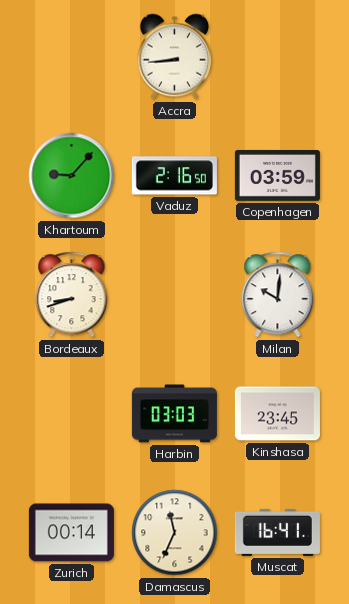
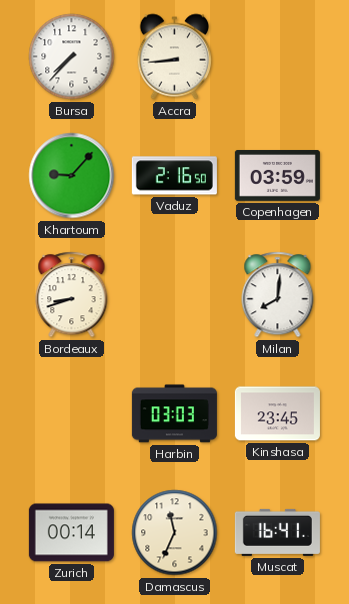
Bursa: none -> 7:37 (72, 57)
Milan: 10:01 -> 8:01 (278, 295)
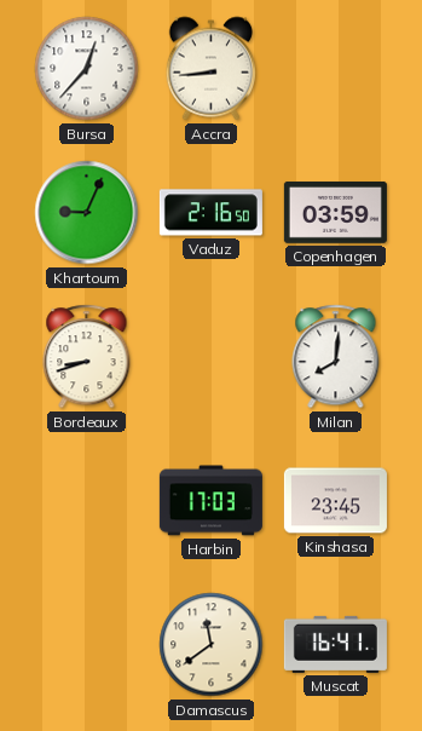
Bursa: 7:37 -> 12:37 (87, 69)
Khartoum: 9:07 -> 9:04 (87, 213)
Harbin: 03:03 -> 17:03 (210, 501)
Zurich: 00:14 -> none (71, 533)
Damascus: 11:34 -> 11:39 (212, 645)
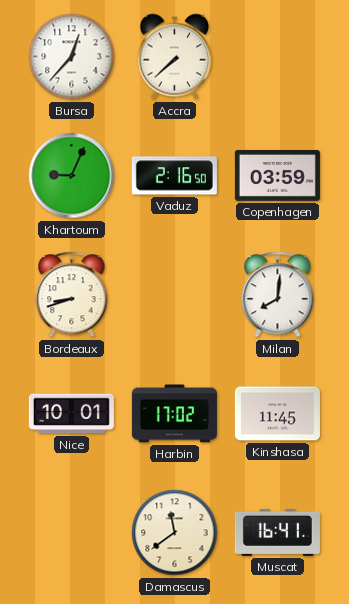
Accra: 8:44 -> 7:38 (174, 57)
Nice: none -> 10:01 (71, 414)
Harbin: 17:03 -> 17:02 (174, 414)
Kinshasa: 23:45 -> 11:45 (277, 414)
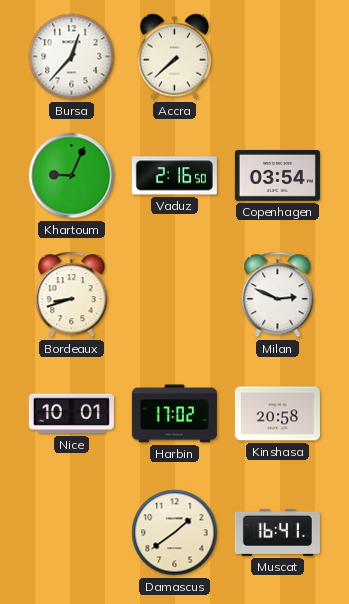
Copenhagen: 03:59 -> 03:54 (277, 175)
Milan: 8:01 -> 2:49 (278, 295)
Kinshasa: 11:45 -> 20:58 (277, 414)
Damascus: 11:39 -> 1:39 (175, 533)
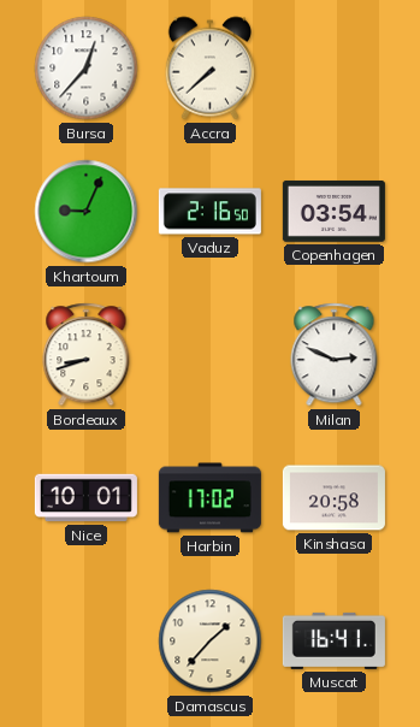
Damascus: 1:39 -> 1:37 (211, 642)
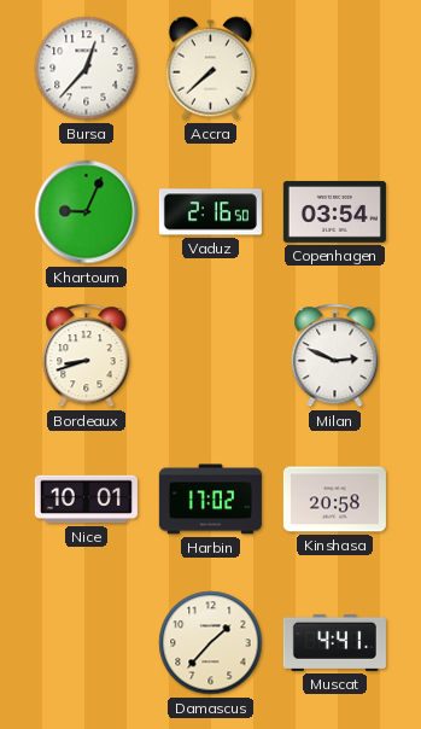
Muscat: 16:41 -> 4:41 (334, 642)
